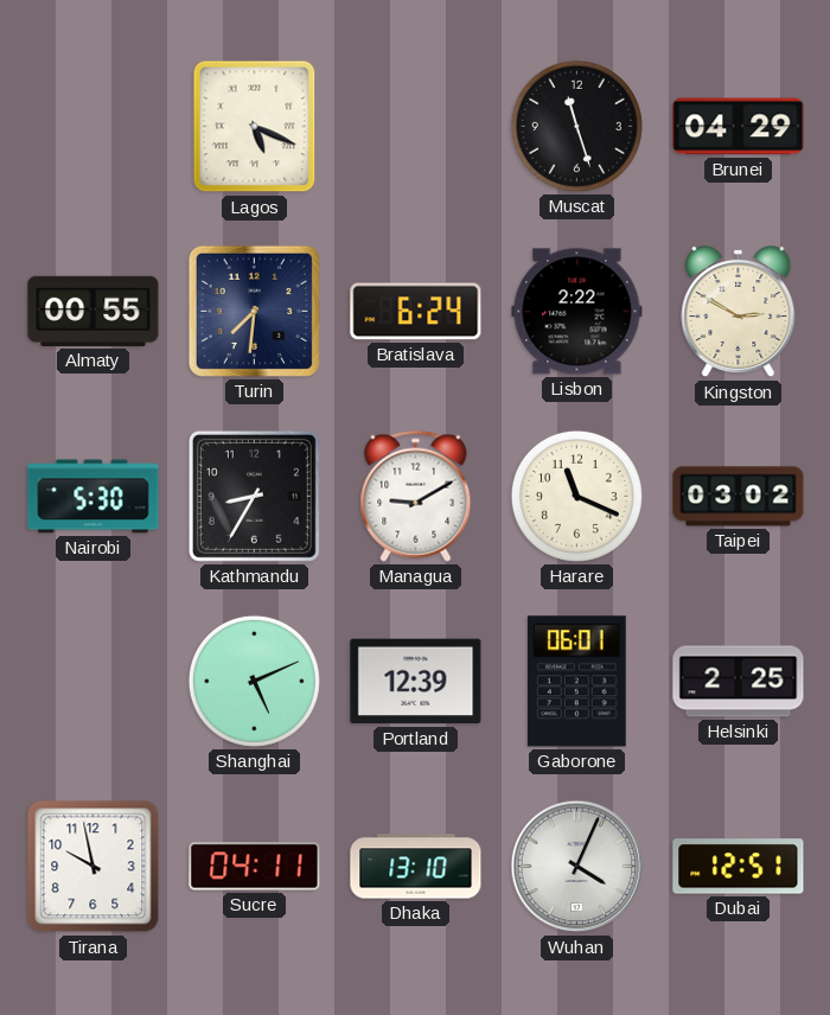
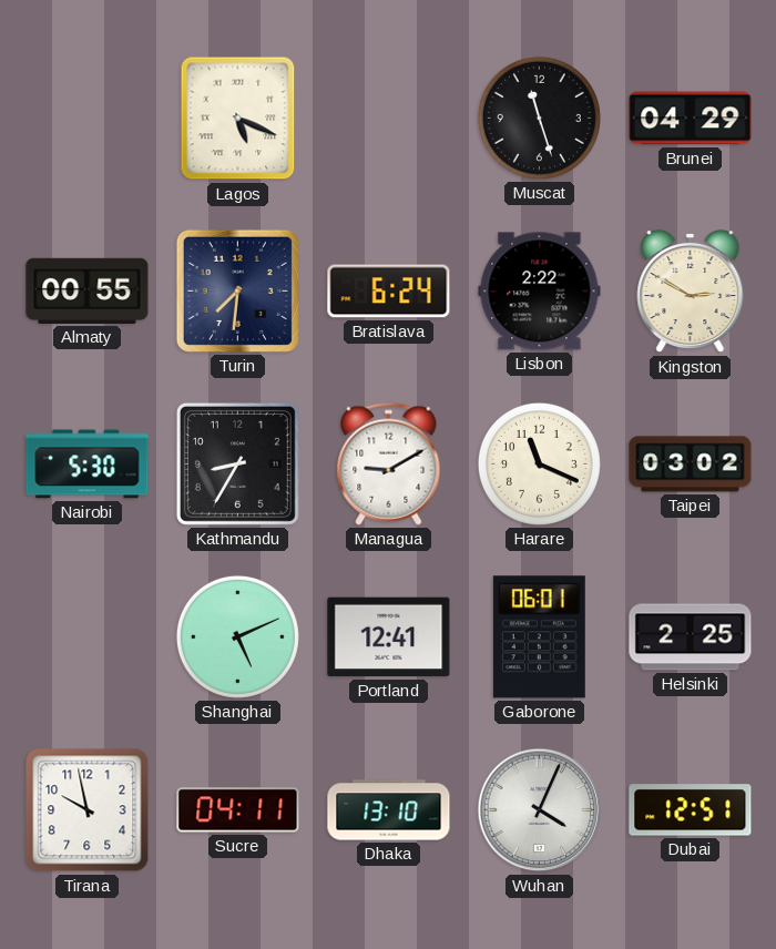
Portland: 12:39 -> 12:41 (389, 637)
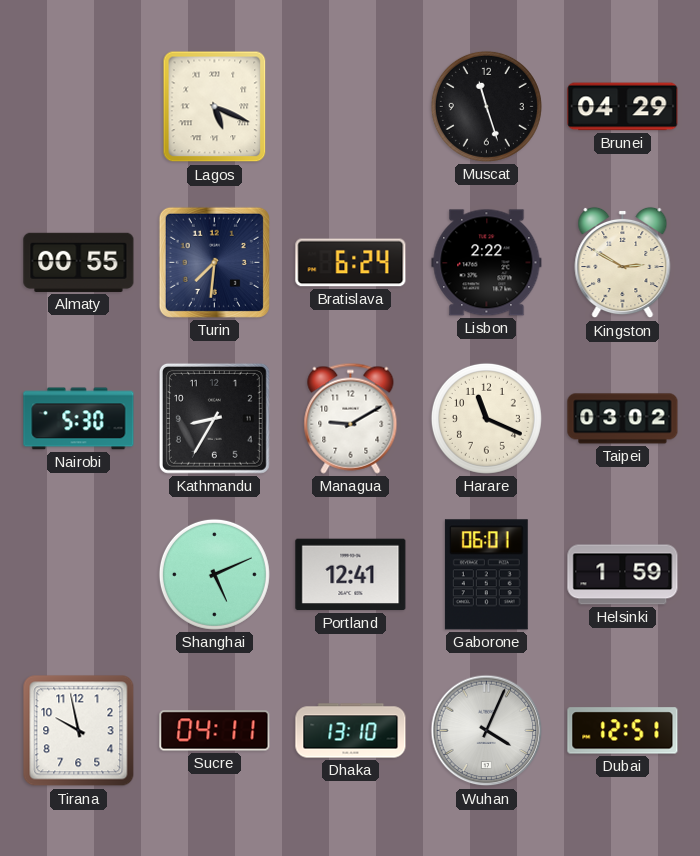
Helsinki: 2:25 -> 1:59 (623, 575)
